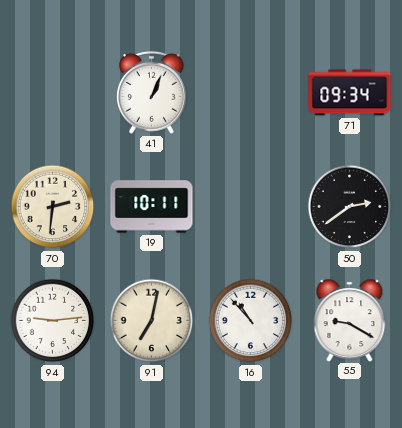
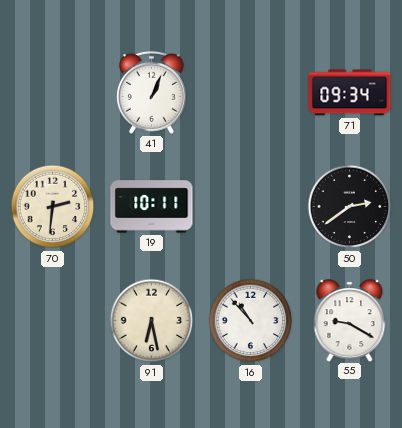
94: 9:14 -> none (53, 321)
91: 7:02 -> 6:28 (152, 321)
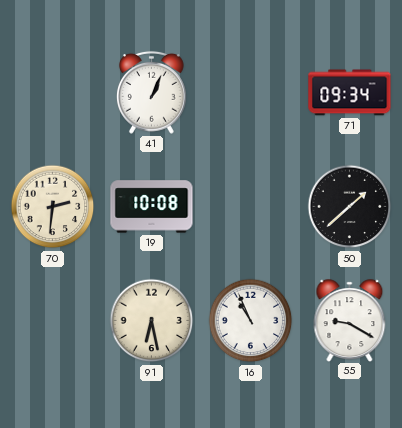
19: 10:11 -> 10:08 (152, 207)
50: 2:39 -> 1:38 (350, 207)
16: 10:53 -> 10:56 (251, 321)
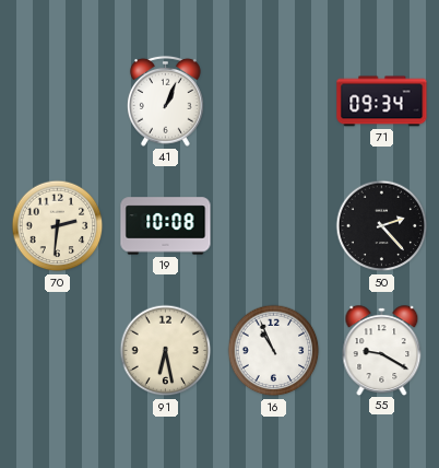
50: 1:38 -> 2:23 (382, 226)
